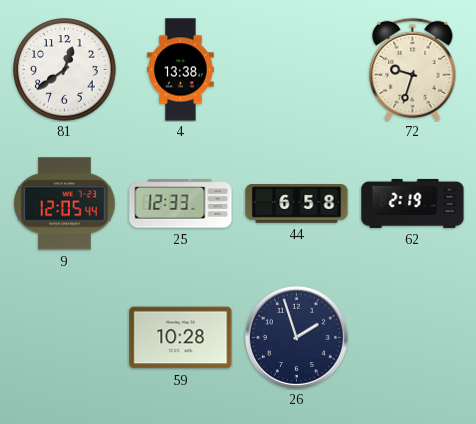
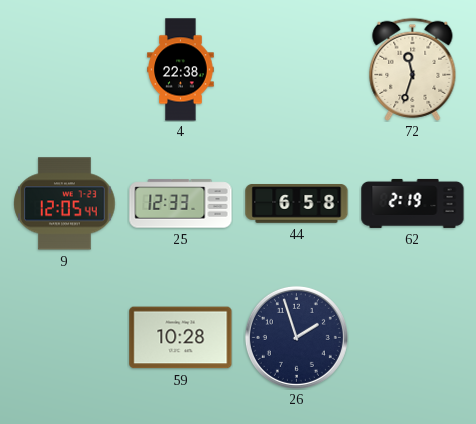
81: 12:39 -> none (65, 70)
4: 13:38 -> 22:38 (181, 70)
72: 9:33 -> 11:33 (413, 69)
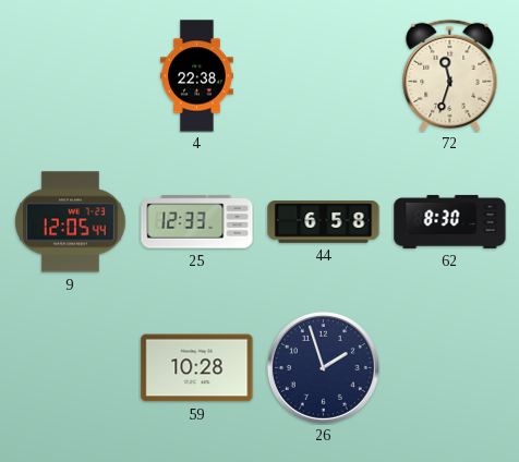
62: 2:19 -> 8:30 (450, 221)
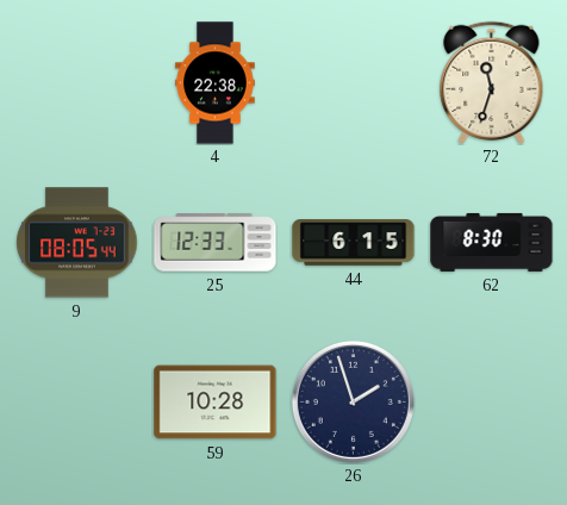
9: 12:05 -> 08:05 (77, 243)
44: 6:58 -> 6:15 (354, 243)
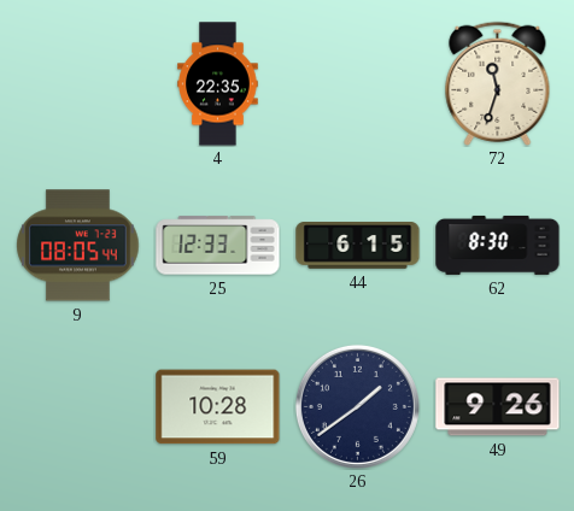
4: 22:38 -> 22:35 (218, 84)
26: 1:57 -> 1:39 (357, 406)
49: none -> 9:26 (498, 407)
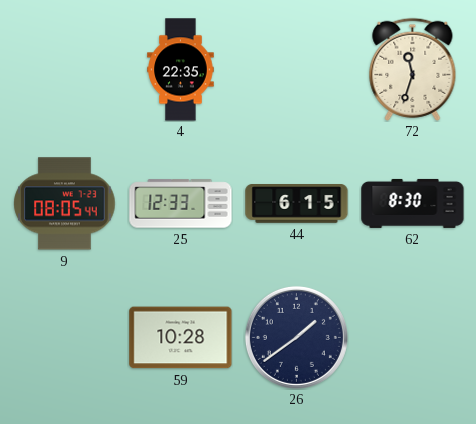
49: 9:26 -> none (498, 407)
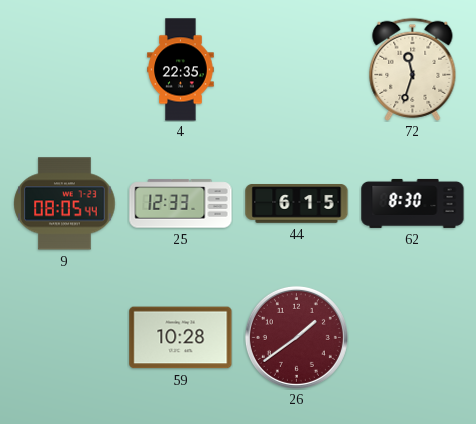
26 dial: navy -> burgundy (296, 337)
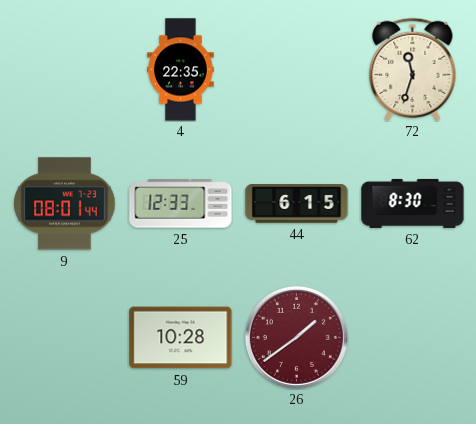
9: 08:05 -> 08:01 (65, 204)
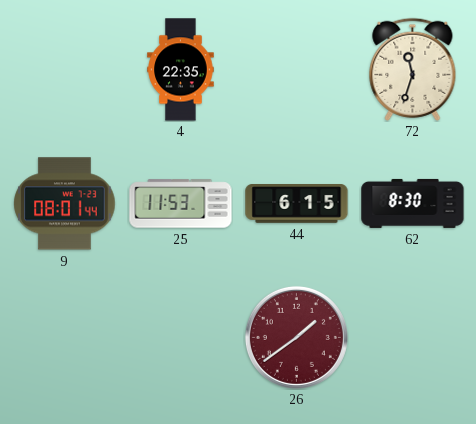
25: 12:33 -> 11:53 (181, 204)
59: 10:28 -> none (181, 338)
